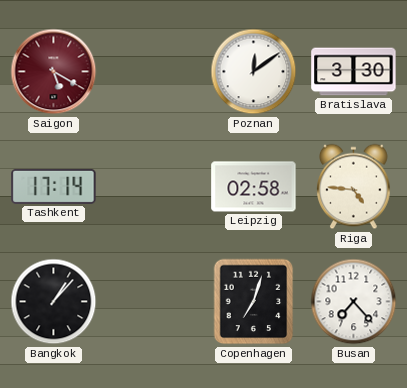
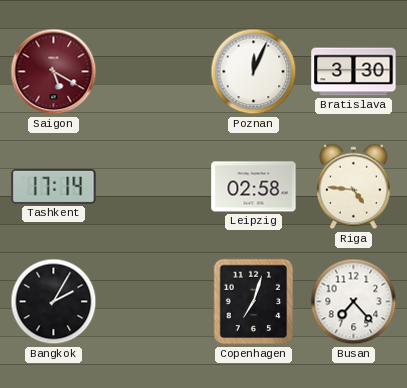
Poznan: 12:09 -> 12:04 (254, 72)
Bangkok: 1:07 -> 2:05 (54, 302)
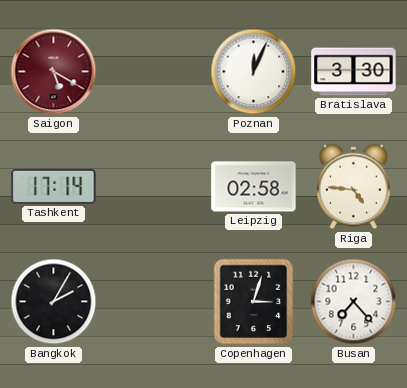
Copenhagen: 7:03 -> 3:03 (254, 302)
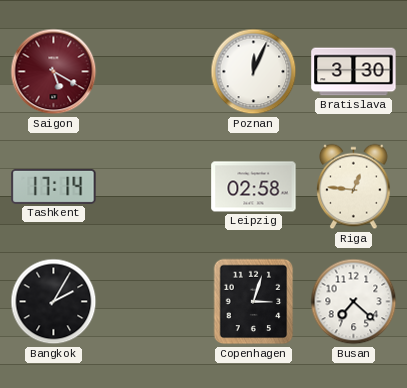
Riga: 4:46 -> 12:46 (354, 187)
Busan: 7:23 -> 7:22 (354, 302)
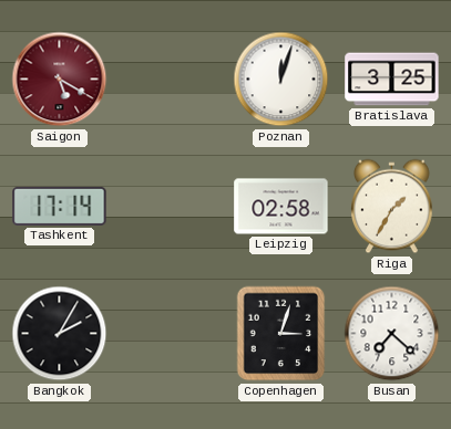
Poznan: 12:04 -> 12:03 (281, 80)
Bratislava: 3:30 -> 3:25 (392, 80)
Riga: 12:46 -> 1:35 (392, 207)
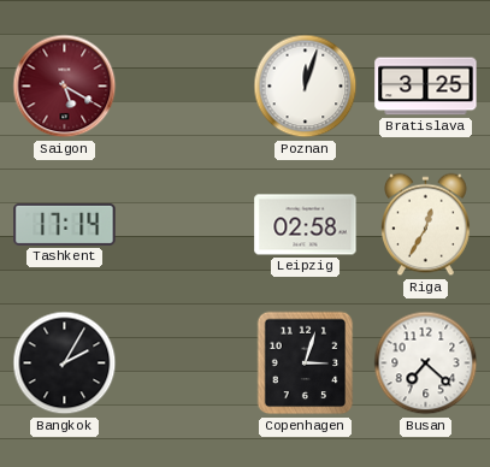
Riga: 1:35 -> 12:35 (426, 225)
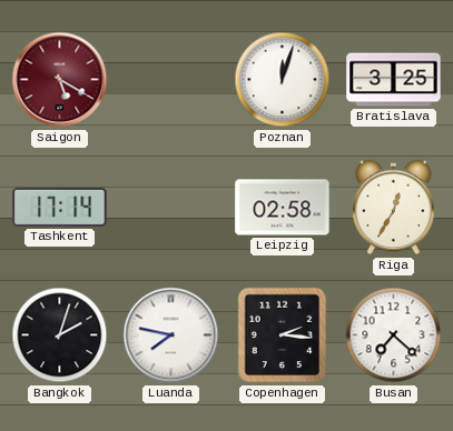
Bangkok: 2:05 -> 2:03 (60, 335)
Luanda: none -> 7:47 (171, 335)
Copenhagen: 3:03 -> 2:16 (283, 335)
